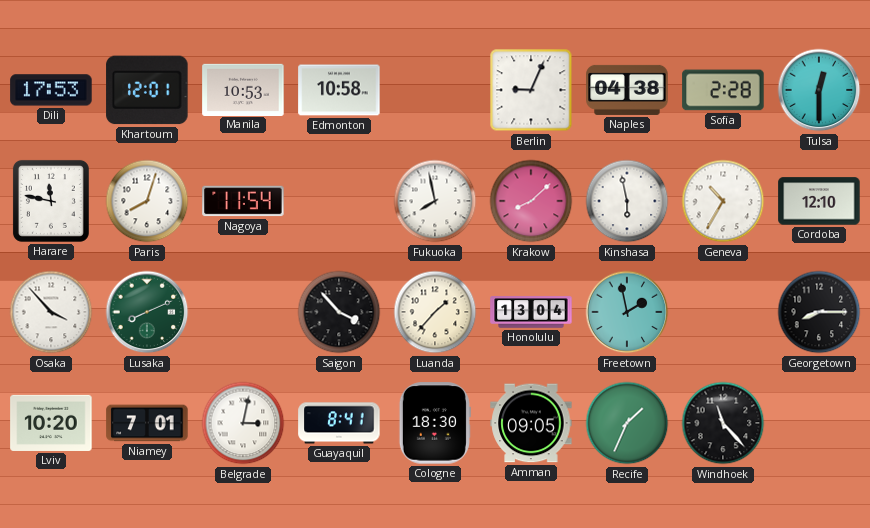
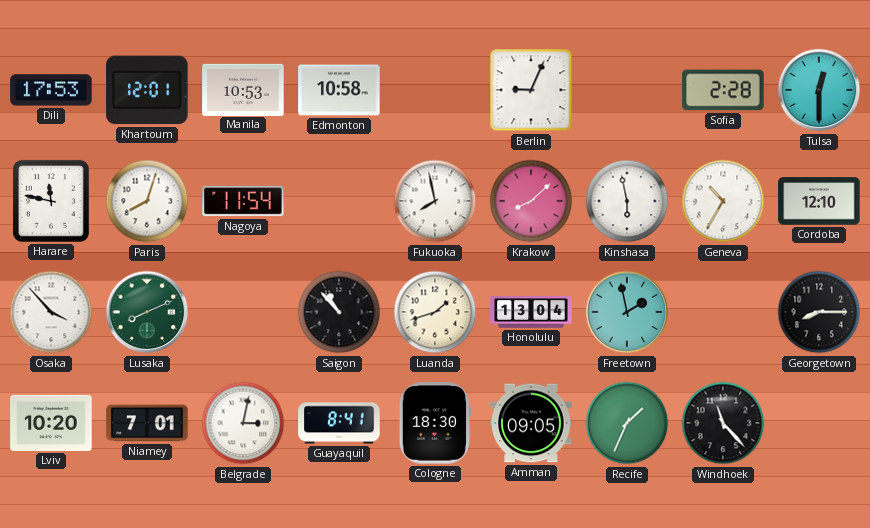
Naples: 04:38 -> none (627, 90)
Saigon: 3:53 -> 10:53 (339, 312)
Luanda: 1:37 -> 1:42 (435, 312)
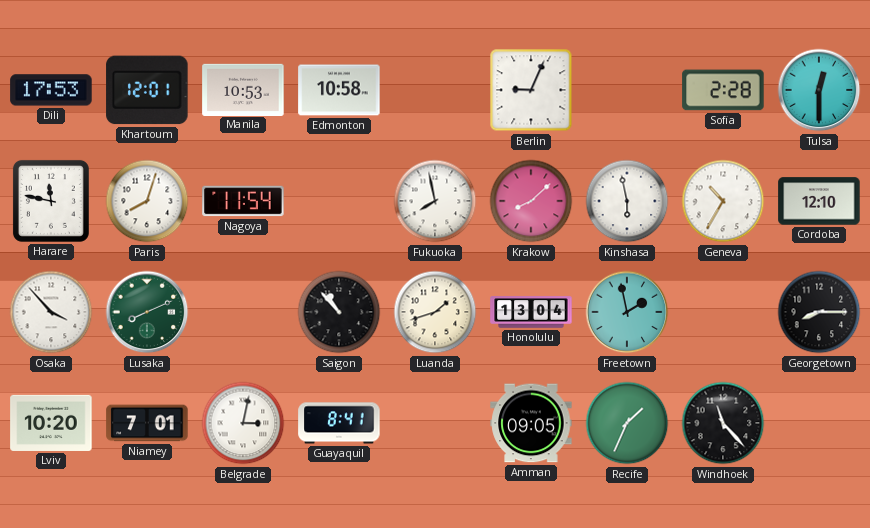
Cologne: 18:30 -> none (435, 423)
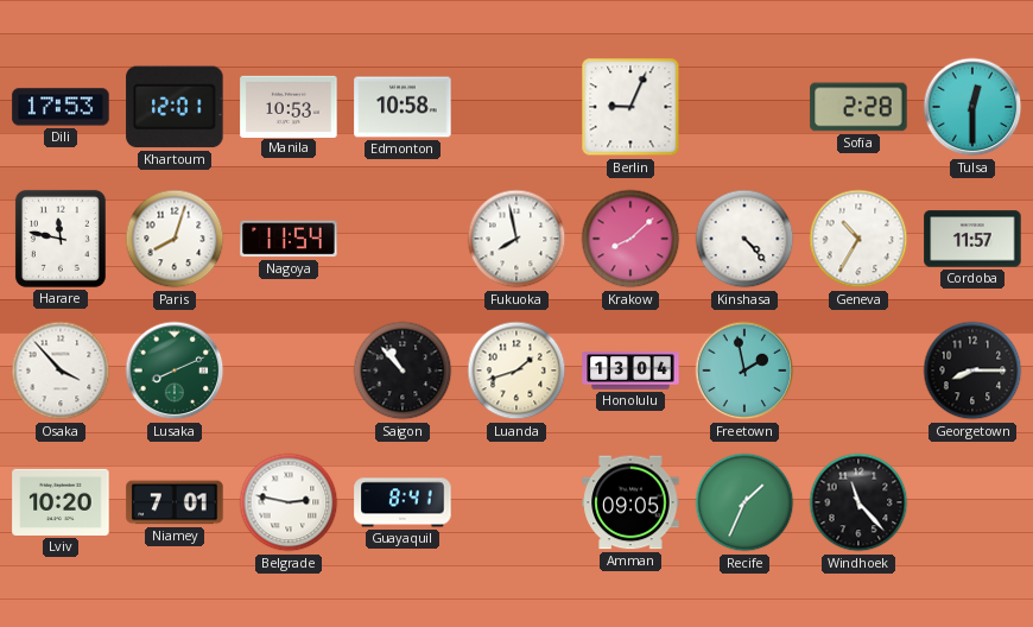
Kinshasa: 5:58 -> 4:23 (744, 239)
Cordoba: 12:10 -> 11:57 (972, 239)
Belgrade: 3:02 -> 2:47 (289, 502)
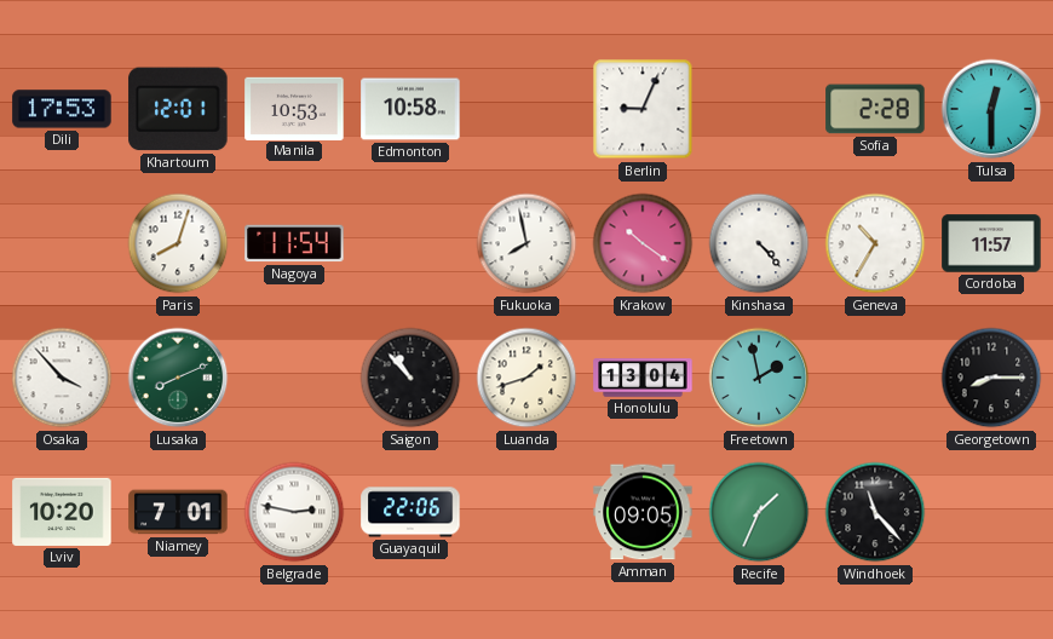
Harare: 11:47 -> none (61, 239)
Krakow: 8:08 -> 10:21 (643, 243)
Guayaquil: 8:41 -> 22:06 (410, 512)
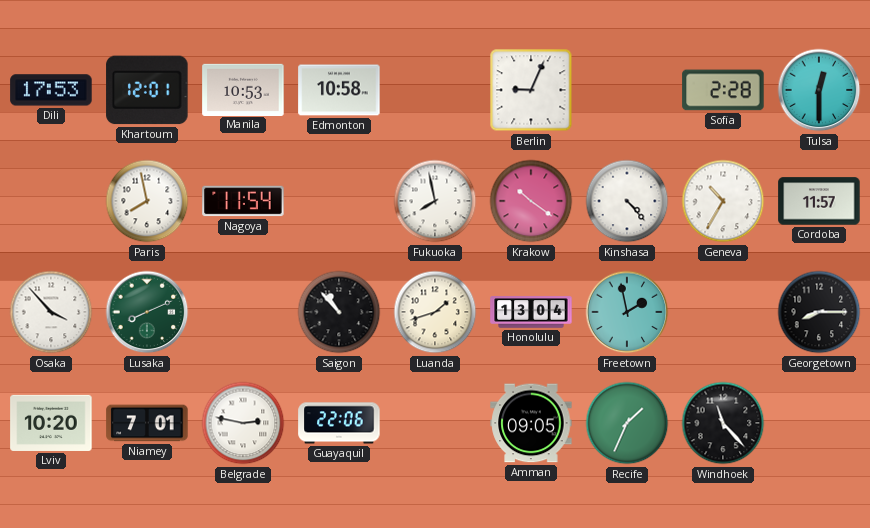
Paris: 8:03 -> 7:58 (147, 201)
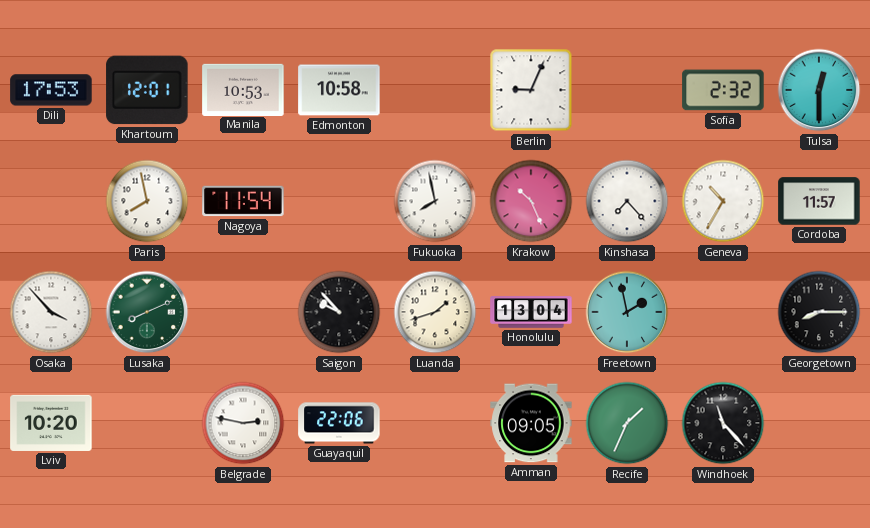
Sofia: 2:28 -> 2:32 (723, 90)
Krakow: 10:21 -> 10:26 (531, 201)
Kinshasa: 4:23 -> 7:23 (627, 201)
Saigon: 10:53 -> 9:53 (339, 312)
Niamey: 7:01 -> none (147, 423)
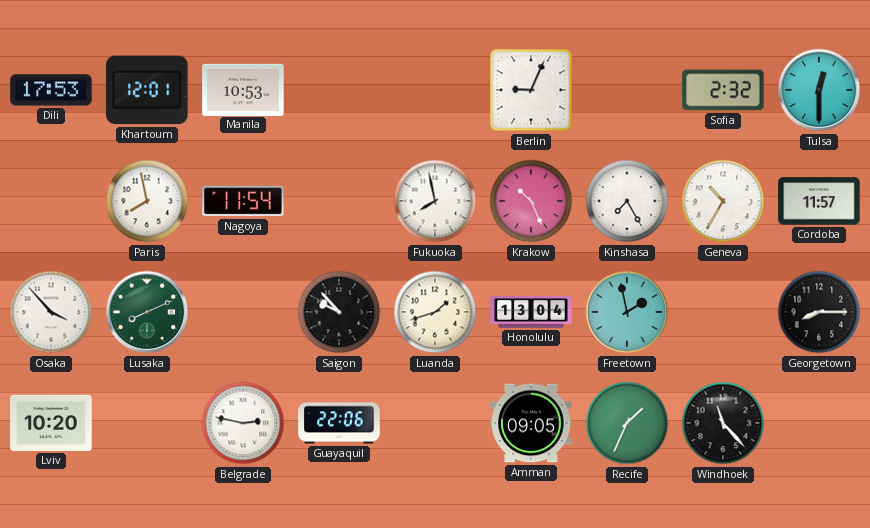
Edmonton: 10:58 -> none (339, 90)
Kinshasa: 7:23 -> 7:25 (627, 201)
